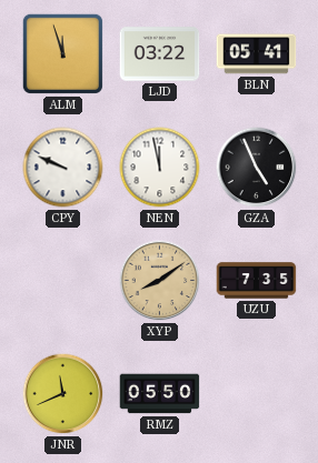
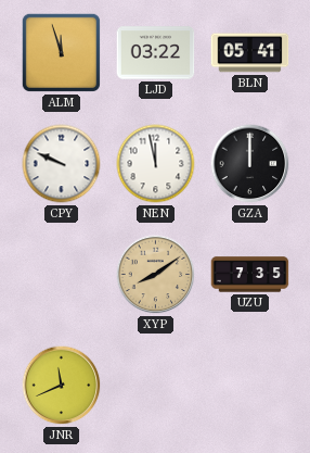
GZA: 4:56 -> 12:00 (250, 164)
RMZ: 05:50 -> none (160, 394)
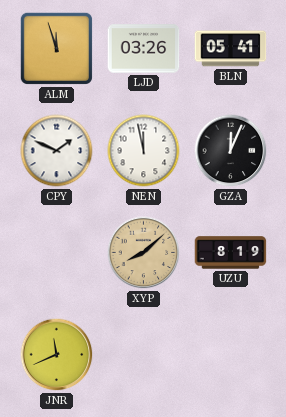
LJD: 03:22 -> 03:26 (144, 49)
CPY: 9:49 -> 1:49 (57, 151)
GZA: 12:00 -> 12:04 (231, 151)
XYP: 8:09 -> 8:08 (144, 253)
UZU: 7:35 -> 8:19 (231, 253)
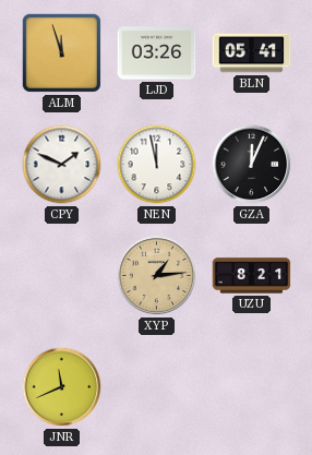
XYP: 8:08 -> 1:14 (157, 276)
UZU: 8:19 -> 8:21 (252, 276)
